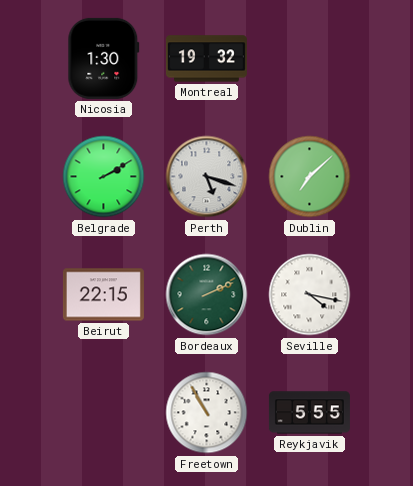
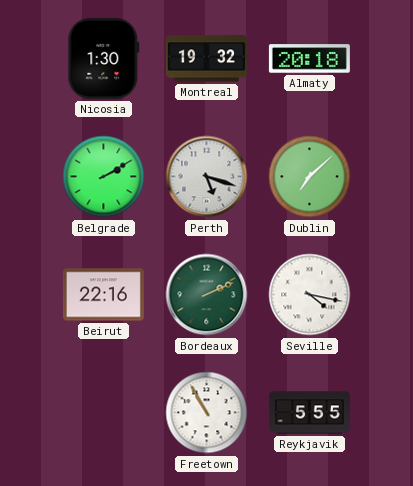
Almaty: none -> 20:18 (309, 59)
Beirut: 22:15 -> 22:16 (103, 295)
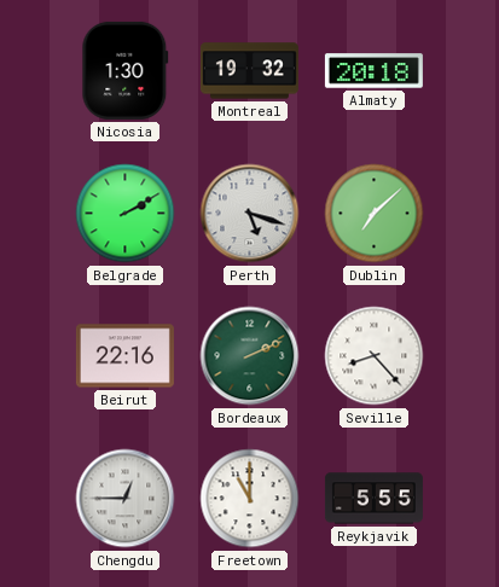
Seville: 4:17 -> 8:23 (375, 356)
Chengdu: none -> 12:45 (126, 499)
Freetown: 10:55 -> 11:00 (250, 499)
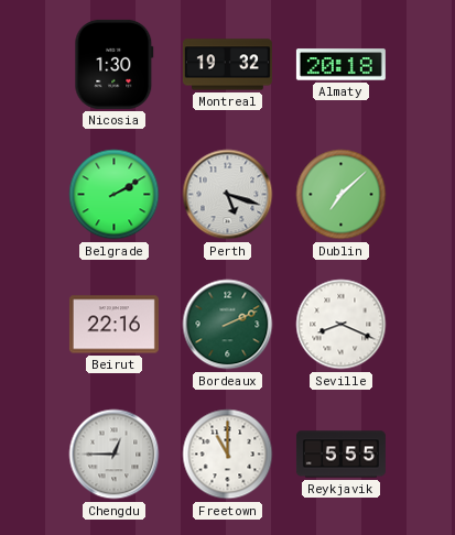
Seville: 8:23 -> 8:19 (342, 325)
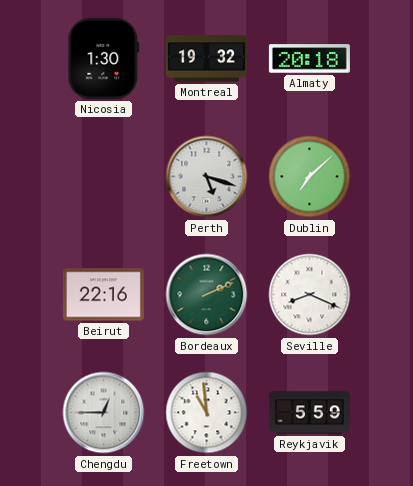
Belgrade: 2:10 -> none (115, 195)
Freetown: 11:00 -> 10:59 (207, 413)
Reykjavik: 5:55 -> 5:59 (309, 413)
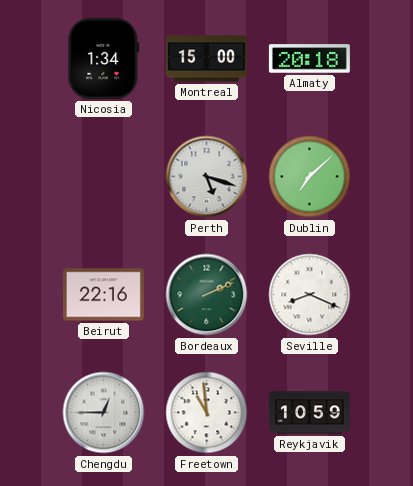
Nicosia: 1:30 -> 1:34 (104, 58)
Montreal: 19:32 -> 15:00 (206, 59)
Reykjavik: 5:59 -> 10:59 (309, 413)
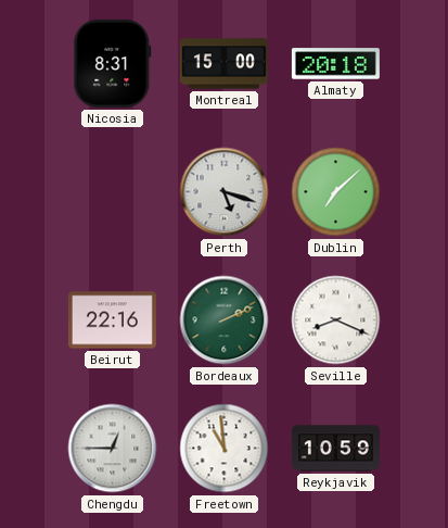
Nicosia: 1:34 -> 8:31 (113, 63)
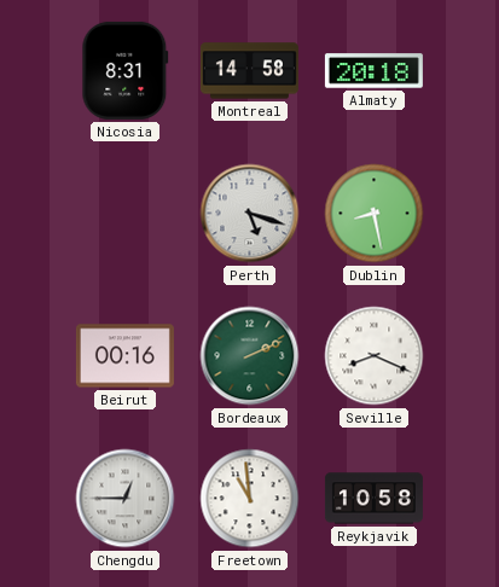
Montreal: 15:00 -> 14:58 (249, 71)
Dublin: 7:08 -> 8:28 (375, 214)
Beirut: 22:16 -> 00:16 (124, 356)
Reykjavik: 10:59 -> 10:58 (373, 499)
